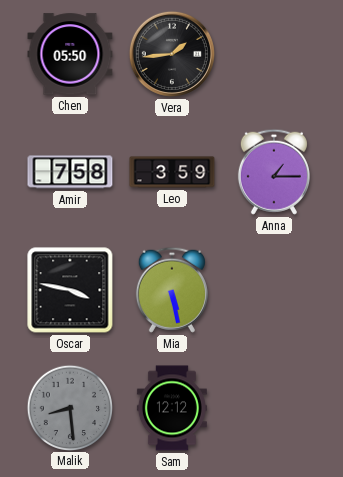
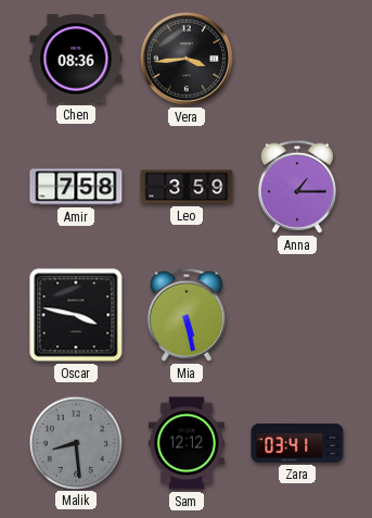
Chen: 05:50 -> 08:36 (76, 59)
Vera: 1:44 -> 3:44 (187, 59)
Zara: none -> 03:41 (297, 443)
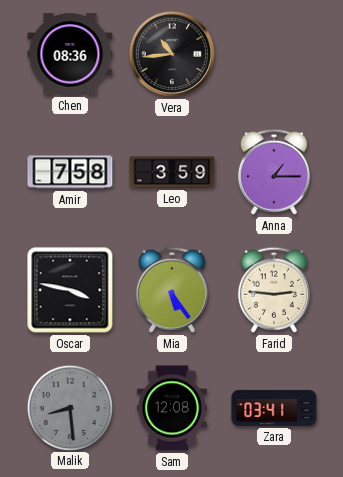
Vera: 3:44 -> 10:44 (172, 54)
Mia: 5:28 -> 5:24 (172, 290)
Farid: none -> 2:46 (274, 290)
Sam: 12:12 -> 12:08 (172, 408)
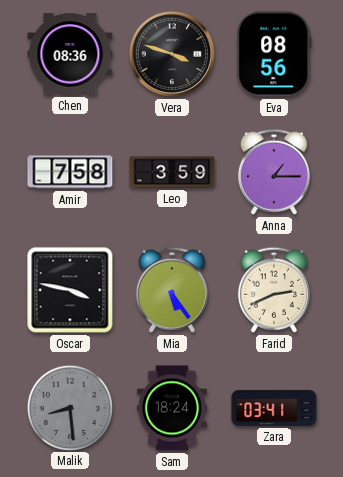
Vera: 10:44 -> 3:48 (172, 54)
Eva: none -> 08:56 (274, 54)
Farid: 2:46 -> 2:41 (274, 290)
Sam: 12:08 -> 18:24 (172, 408)
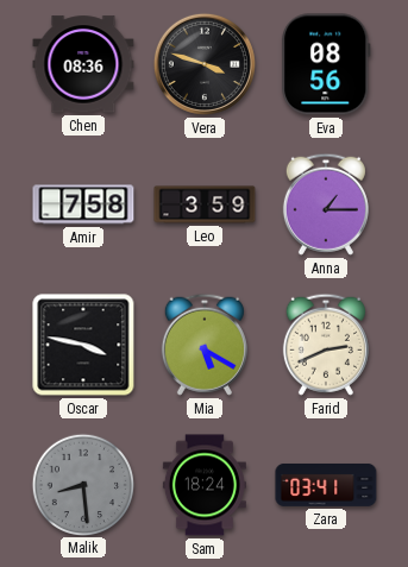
Mia: 5:24 -> 5:20 (205, 345)
